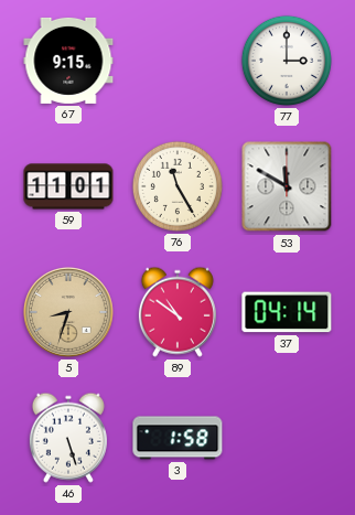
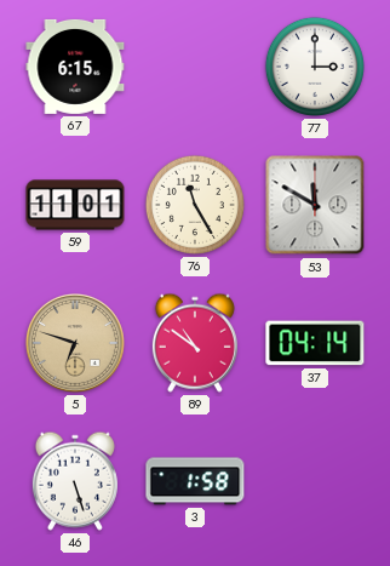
67: 9:15 -> 6:15 (75, 67)
5: 8:33 -> 6:48 (75, 343)
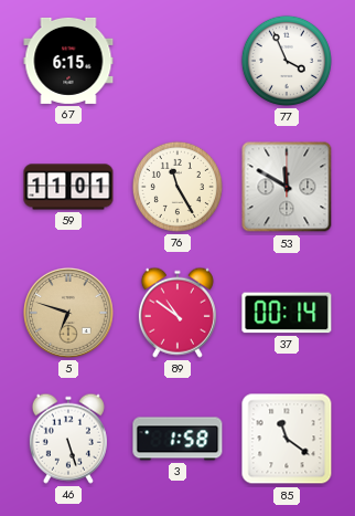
77: 3:00 -> 3:56 (287, 61)
37: 04:14 -> 00:14 (287, 313)
85: none -> 11:21 (287, 439)
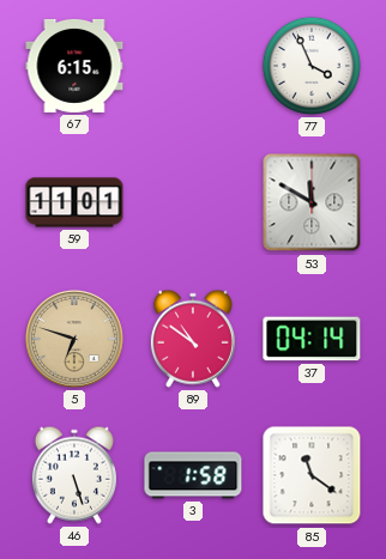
76: 11:25 -> none (177, 187)
37: 00:14 -> 04:14 (312, 339)
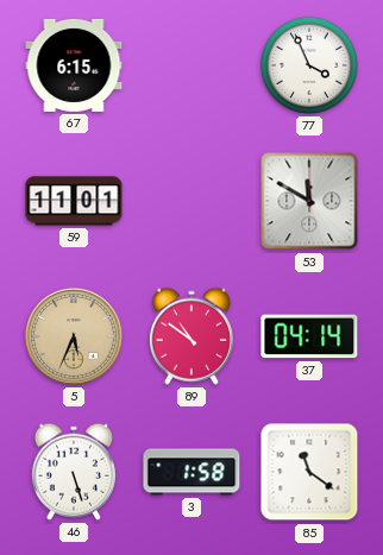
5: 6:48 -> 5:34 (74, 336)
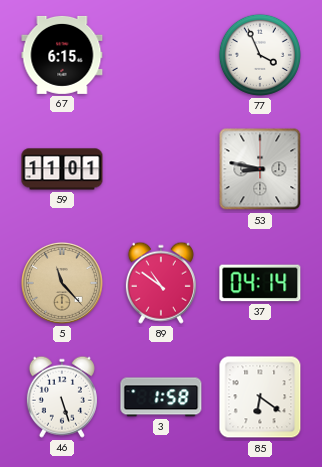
53: 11:50 -> 8:47 (260, 169)
5: 5:34 -> 11:23 (62, 283)
85: 11:21 -> 6:21 (260, 397)
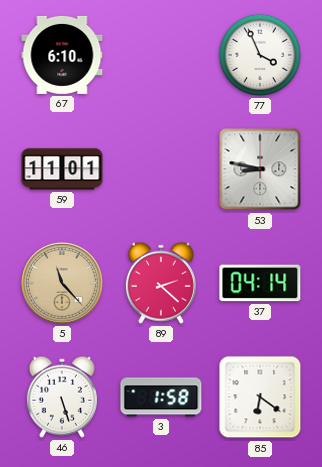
67: 6:15 -> 6:10 (62, 55)
89: 10:51 -> 2:22 (161, 283)
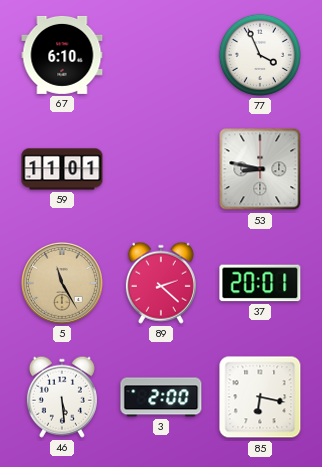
5: 11:23 -> 11:25 (62, 283)
37: 04:14 -> 20:01 (260, 283)
46: 5:27 -> 5:29 (62, 397)
3: 1:58 -> 2:00 (161, 397)
85: 6:21 -> 6:17 (260, 397)
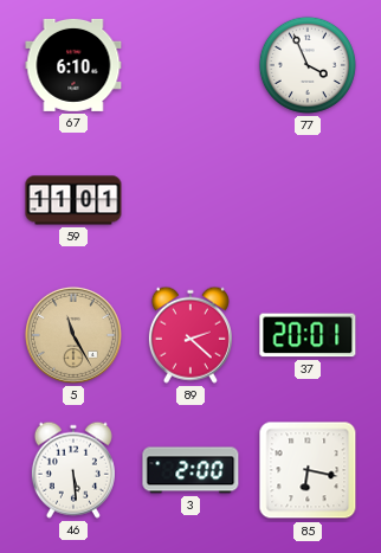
53: 8:47 -> none (260, 169)
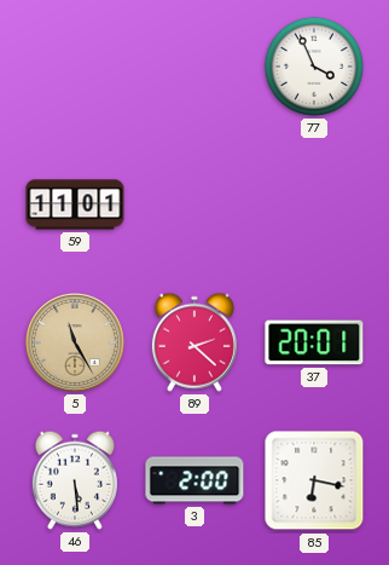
67: 6:10 -> none (73, 65)
